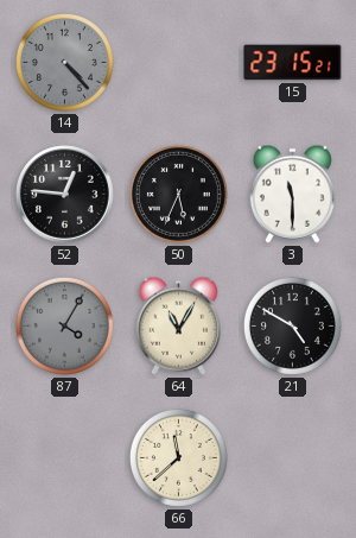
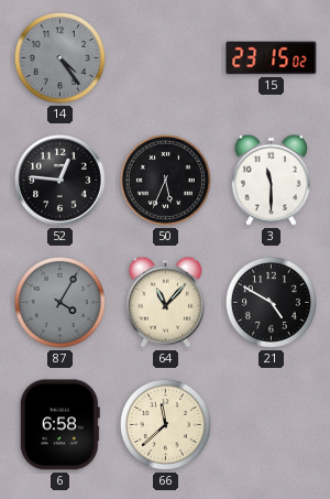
14: 4:23 -> 4:24 (59, 57)
15: 23:15:21 -> 23:15:02 (272, 58)
64: 11:05 -> 11:07 (165, 302)
6: none -> 6:58 (59, 425)
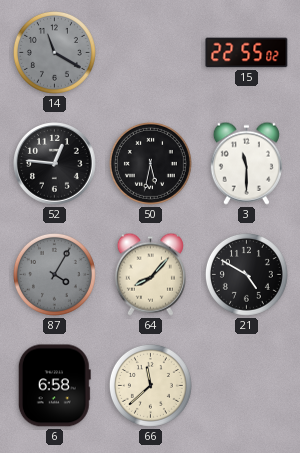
14: 4:24 -> 11:20 (54, 52)
15: 23:15 -> 22:55 (247, 53)
50: 5:34 -> 5:32 (150, 163)
64: 11:07 -> 8:07 (150, 274)
